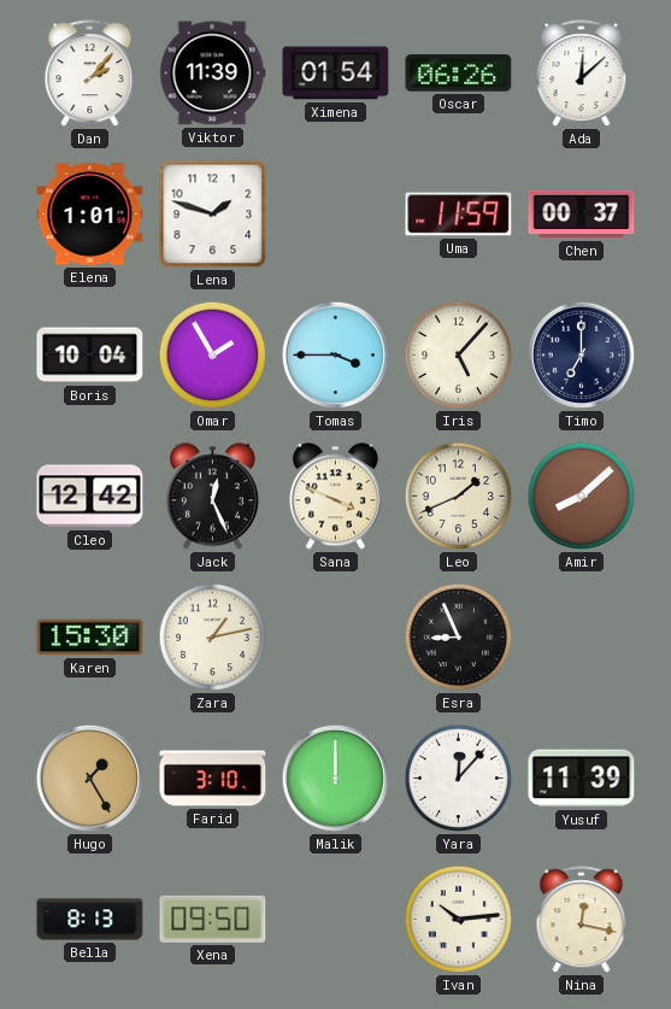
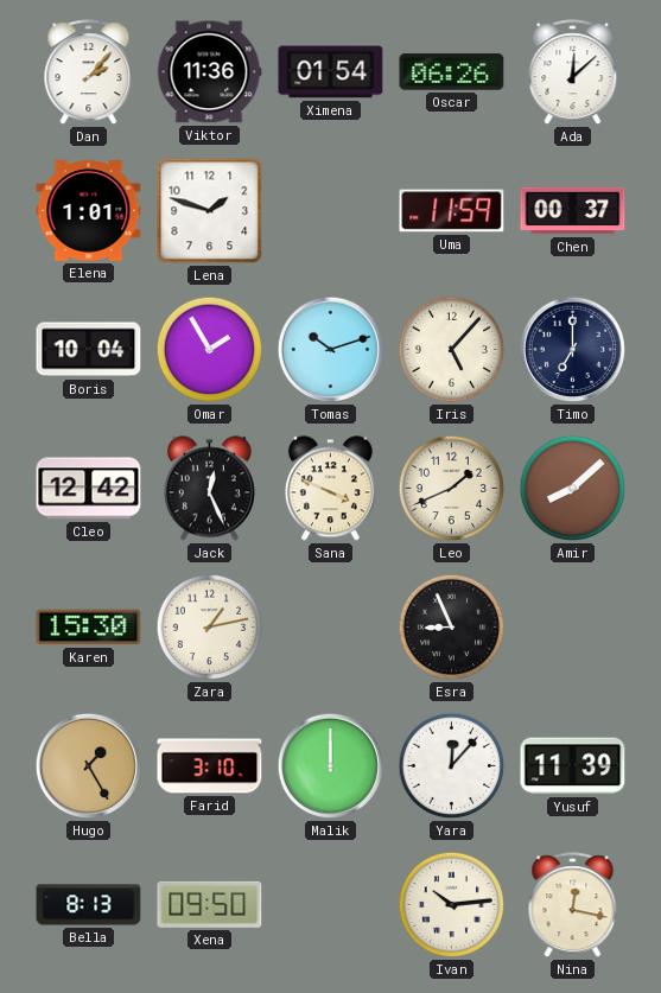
Viktor: 11:39 -> 11:36 (209, 72)
Tomas: 3:45 -> 10:12 (331, 350)
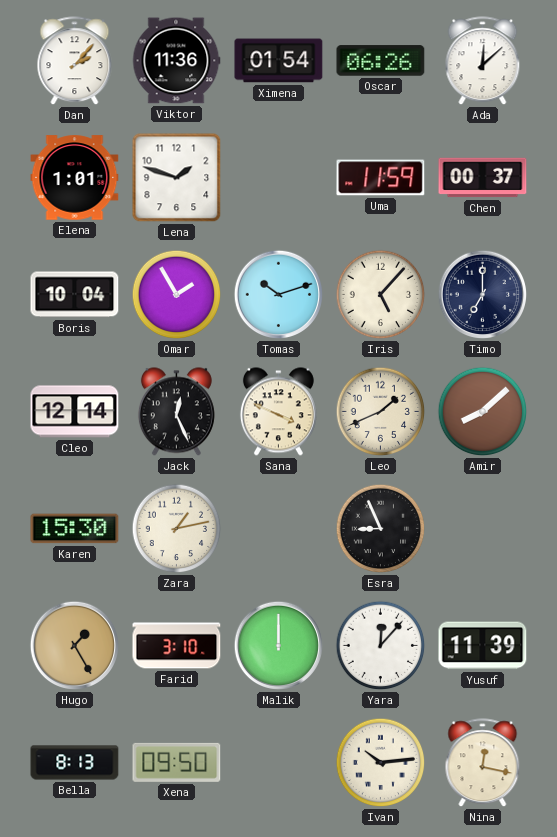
Cleo: 12:42 -> 12:14 (75, 412)
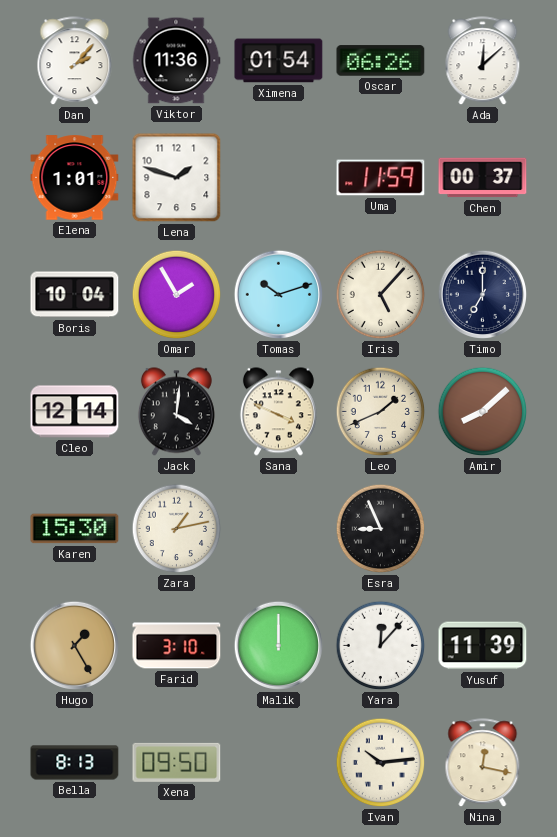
Jack: 12:26 -> 4:01 (176, 412)
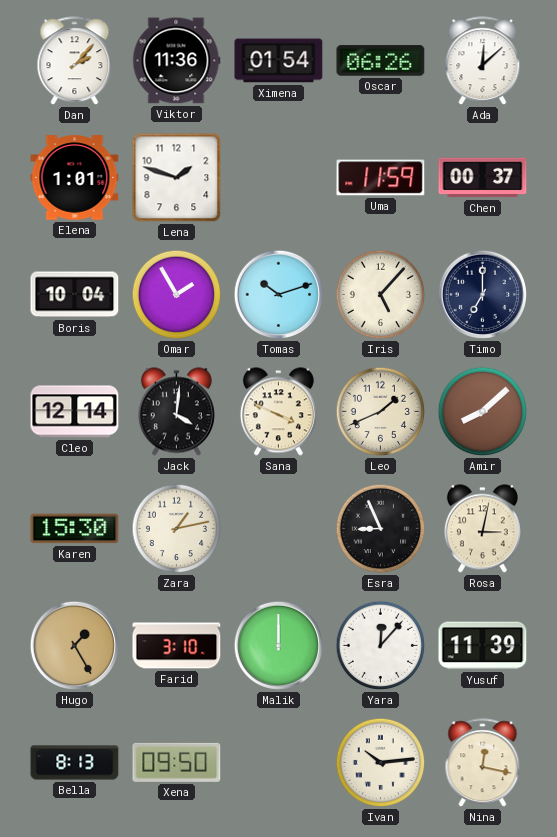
Rosa: none -> 3:02 (482, 529)
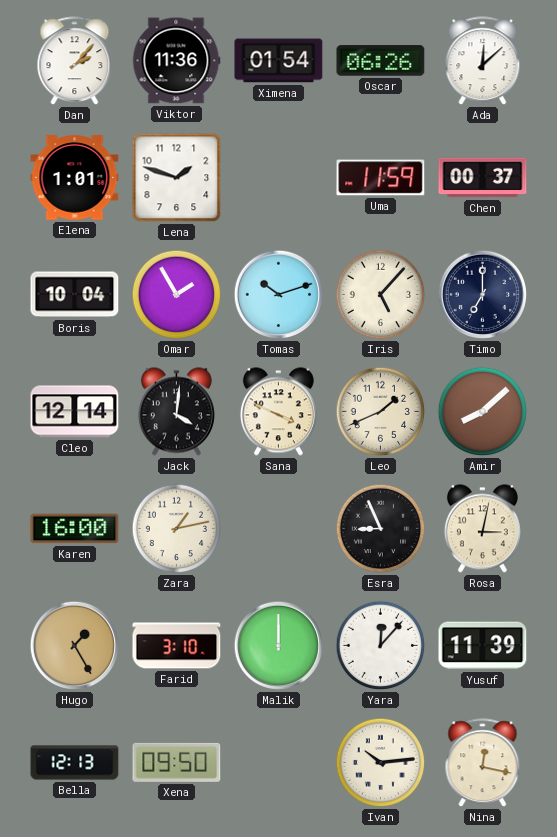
Karen: 15:30 -> 16:00 (75, 529)
Bella: 8:13 -> 12:13 (75, 763)
